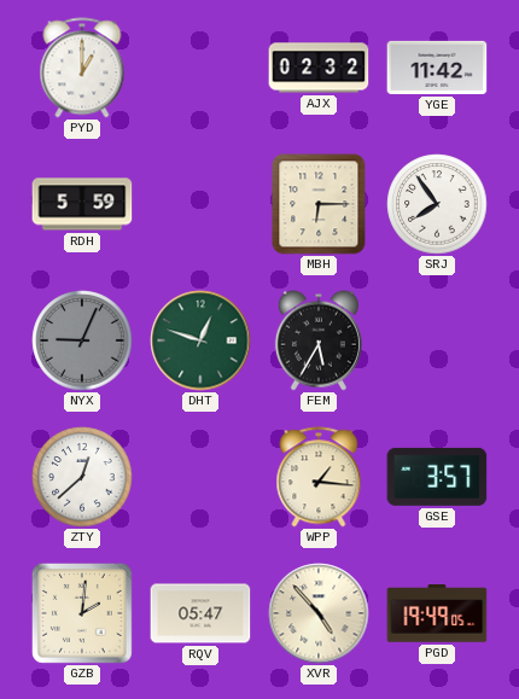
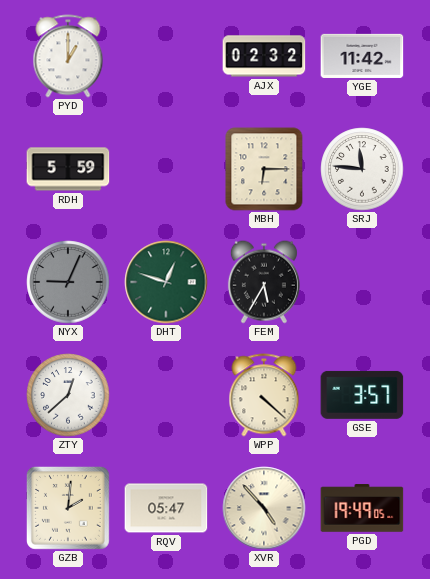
SRJ: 7:54 -> 11:46 (362, 169)
WPP: 1:16 -> 4:22 (264, 395)
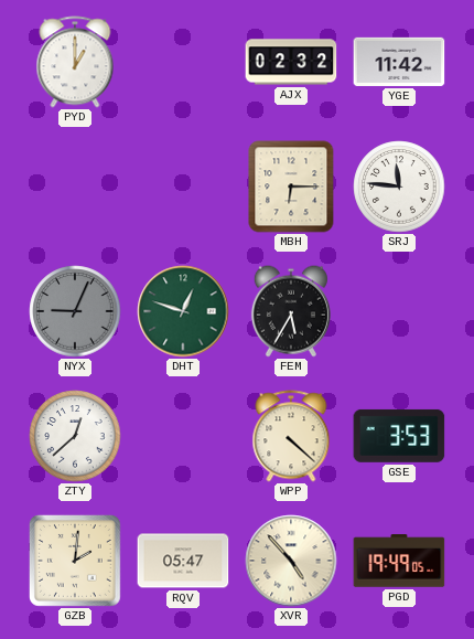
RDH: 5:59 -> none (68, 169)
GSE: 3:57 -> 3:53 (399, 436)
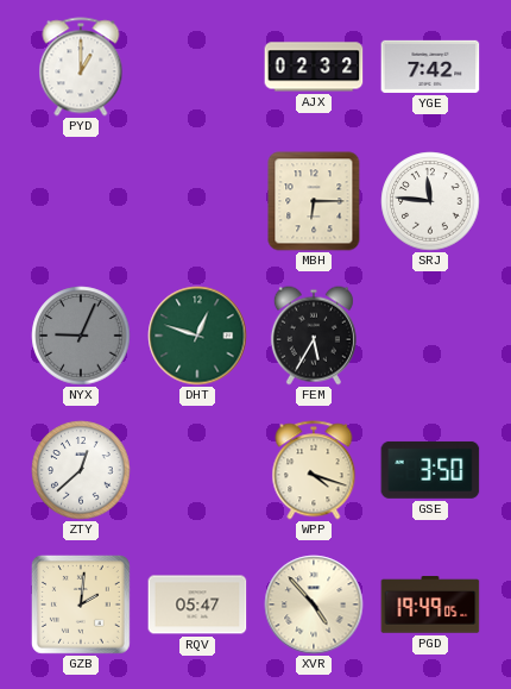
YGE: 11:42 -> 7:42 (430, 67)
WPP: 4:22 -> 4:18 (314, 470)
GSE: 3:53 -> 3:50 (430, 470)
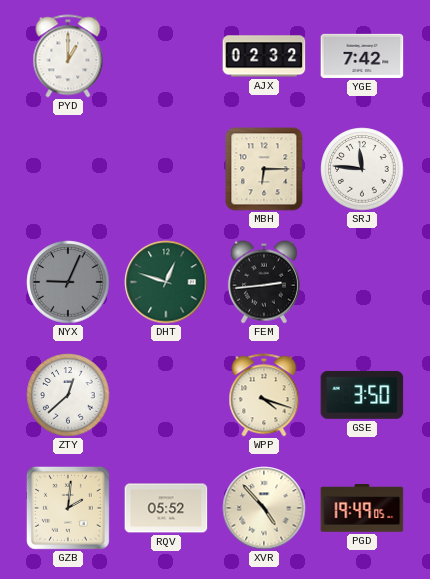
FEM: 5:35 -> 2:44 (264, 282)
RQV: 05:47 -> 05:52 (166, 508)
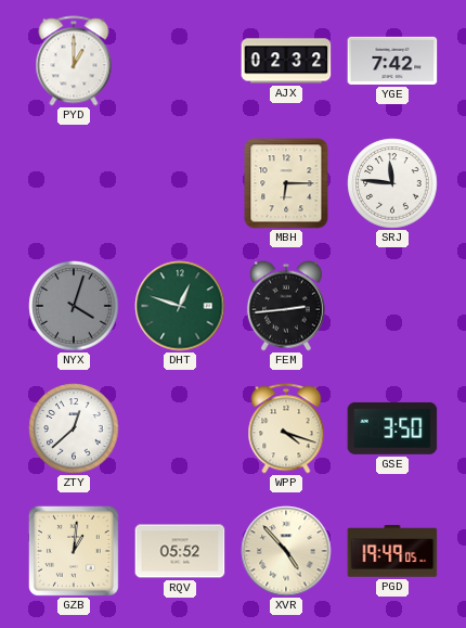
NYX: 9:04 -> 4:03 (74, 306)
GZB: 2:01 -> 1:01 (74, 551)
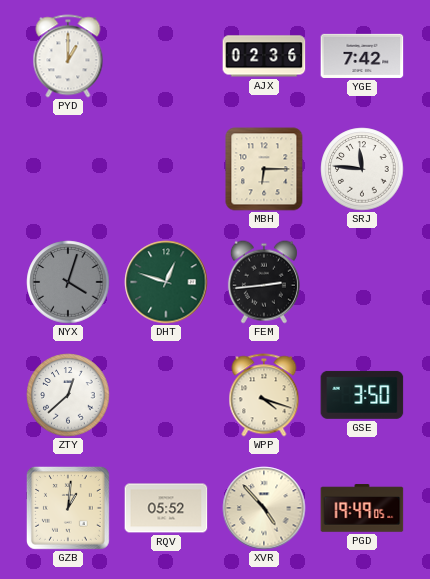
AJX: 02:32 -> 02:36 (264, 56)
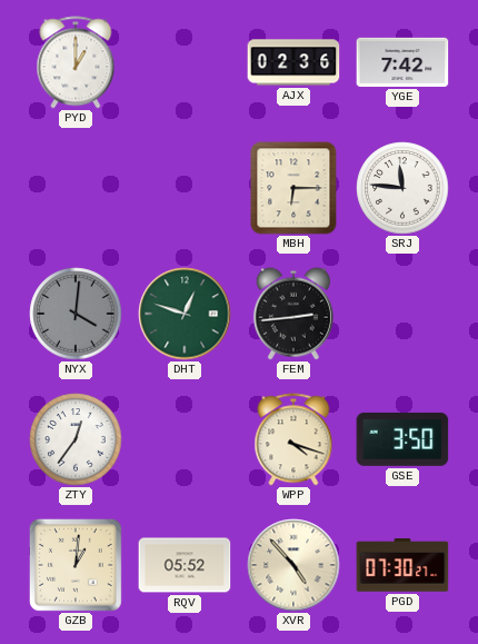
NYX: 4:03 -> 4:01 (76, 314)
ZTY: 12:38 -> 12:36 (76, 439)
PGD: 19:49 -> 07:30 (402, 565)
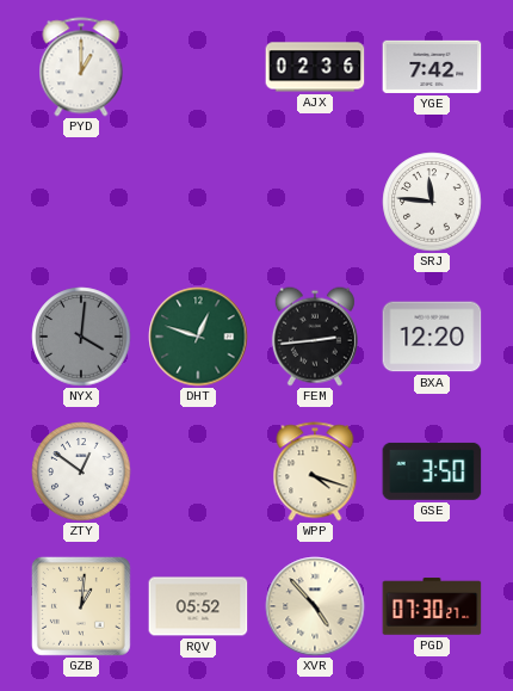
MBH: 6:15 -> none (293, 188)
BXA: none -> 12:20 (432, 337)
ZTY: 12:36 -> 12:51 (81, 471)
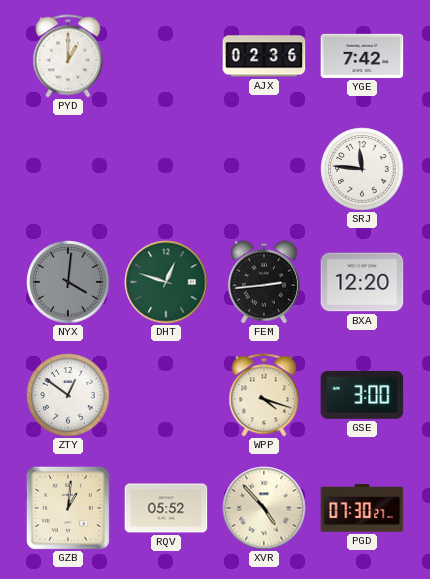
GSE: 3:50 -> 3:00 (362, 395)
